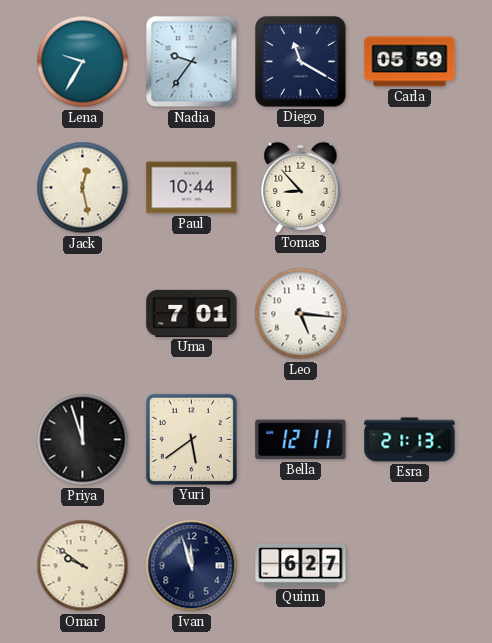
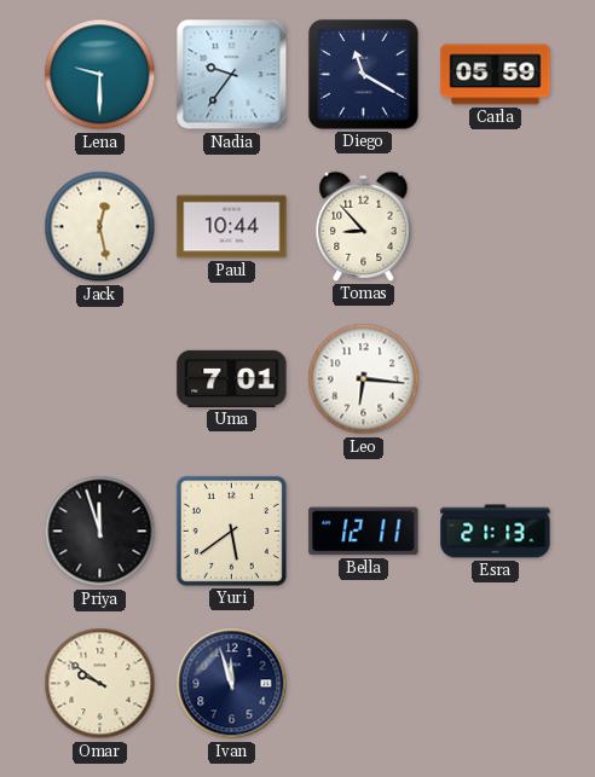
Lena: 9:35 -> 9:30 (100, 75)
Leo: 5:16 -> 6:16 (364, 379)
Quinn: 6:27 -> none (301, 565)
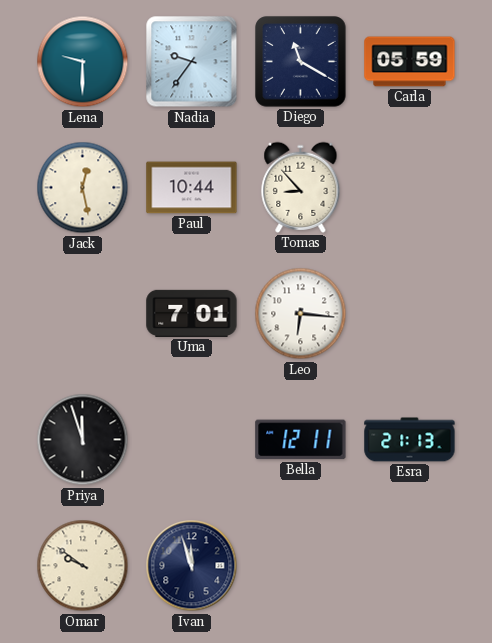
Yuri: 5:39 -> none (231, 530)
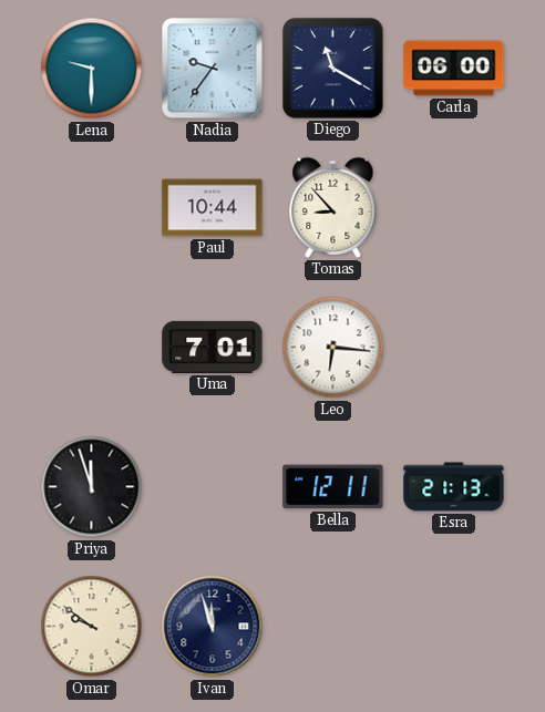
Carla: 05:59 -> 06:00 (454, 69)
Jack: 12:28 -> none (83, 188)
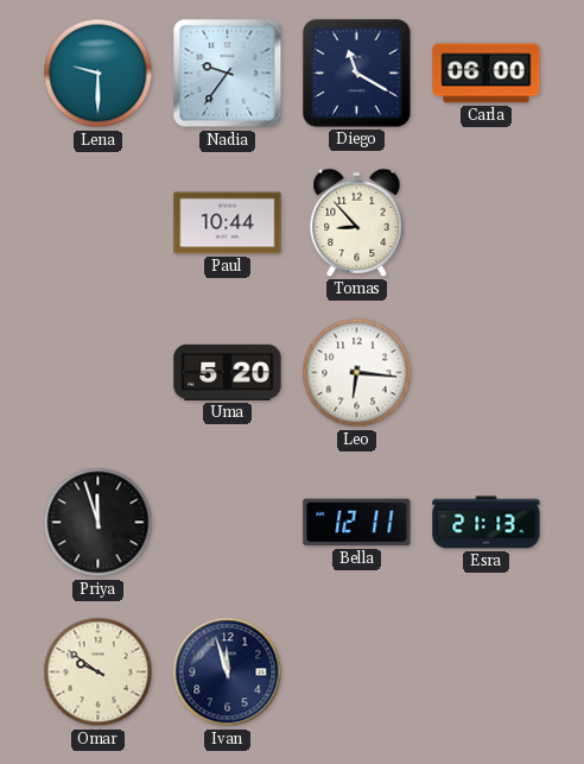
Uma: 7:01 -> 5:20 (228, 372)
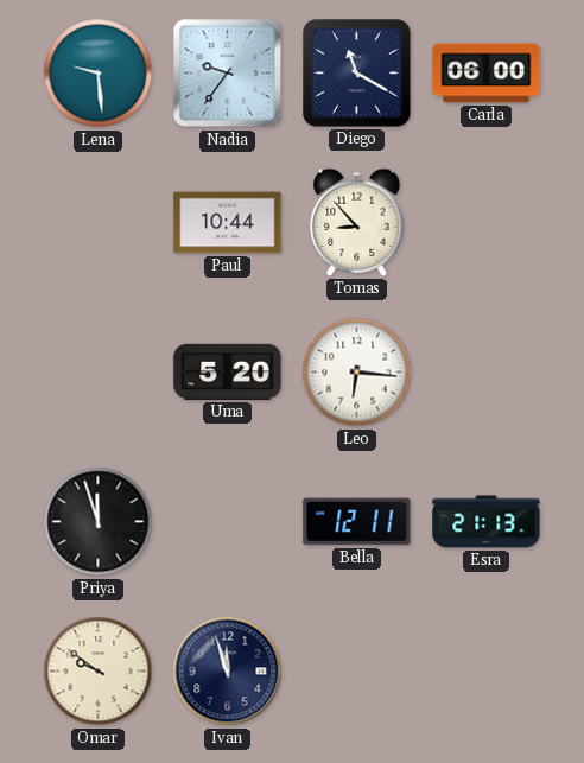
Lena: 9:30 -> 9:29 (99, 74)
